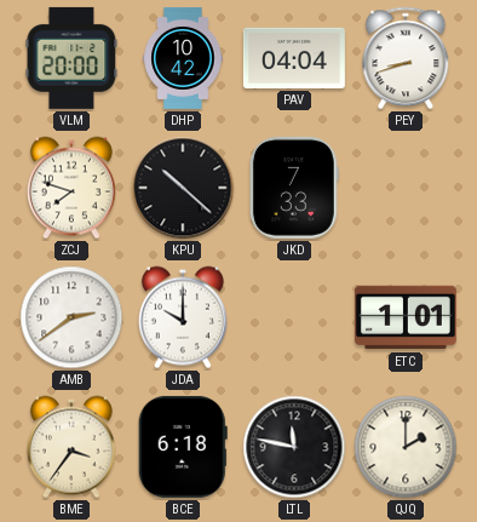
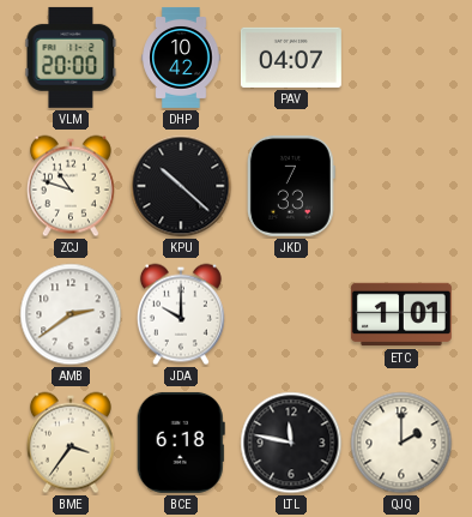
PAV: 04:04 -> 04:07 (291, 58)
PEY: 8:42 -> none (406, 58)
ZCJ: 7:48 -> 10:48 (71, 186)
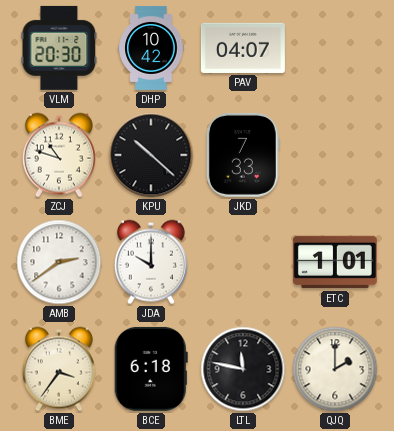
VLM: 20:00 -> 20:30 (59, 48)
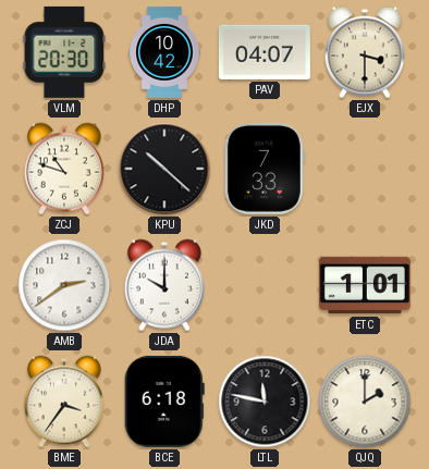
EJX: none -> 3:30 (365, 52)
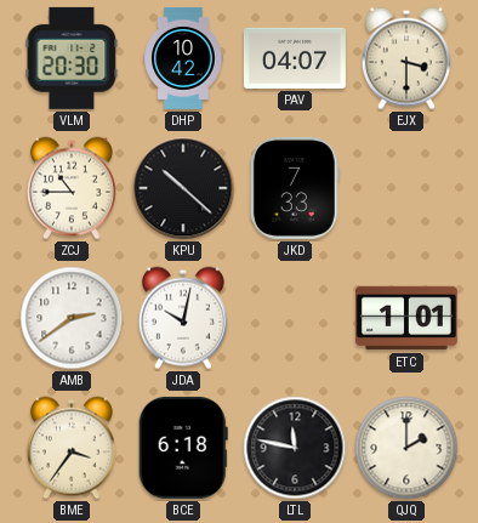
ZCJ: 10:48 -> 10:45 (72, 188)
JDA: 10:00 -> 10:02 (183, 318)
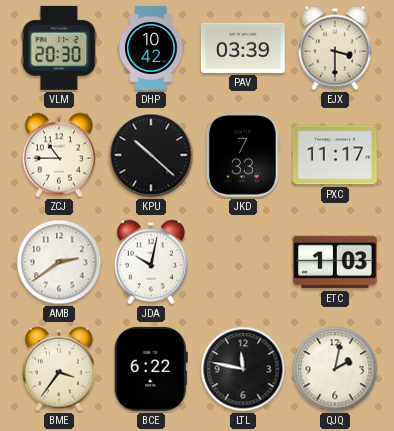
PAV: 04:07 -> 03:39 (243, 48)
PXC: none -> 11:17 (335, 155)
ETC: 1:01 -> 1:03 (335, 262)
BCE: 6:18 -> 6:22 (151, 369)
QJQ: 2:00 -> 2:02 (335, 369)
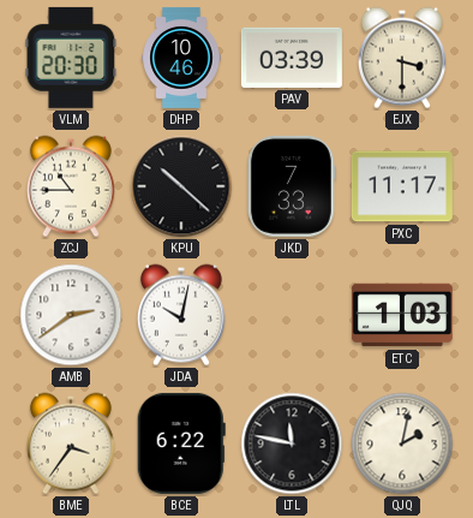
DHP: 10:42 -> 10:46 (181, 58)
